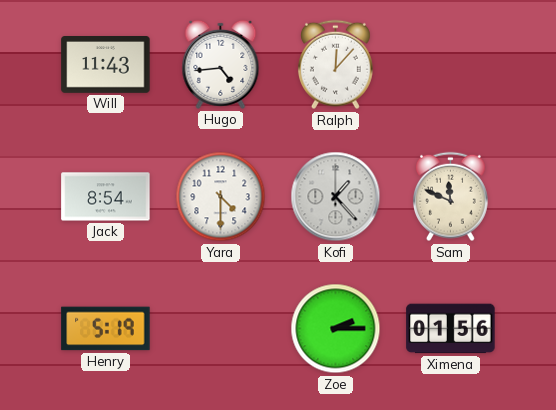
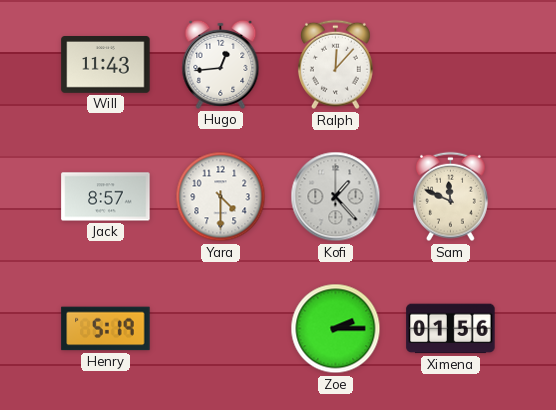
Hugo: 4:44 -> 12:44 (221, 64)
Jack: 8:54 -> 8:57 (106, 197)
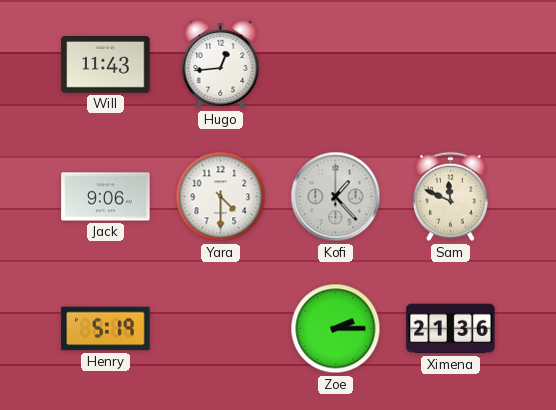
Ralph: 12:07 -> none (335, 65)
Jack: 8:57 -> 9:06 (106, 197)
Ximena: 01:56 -> 21:36 (451, 329)
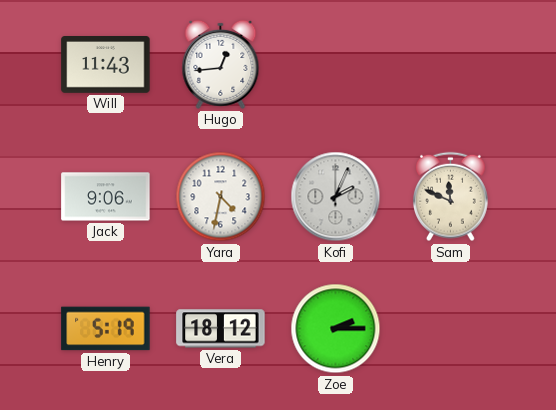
Yara: 4:30 -> 4:32 (221, 197)
Kofi: 1:23 -> 2:04 (336, 197)
Vera: none -> 18:12 (221, 329)
Ximena: 21:36 -> none (451, 329)
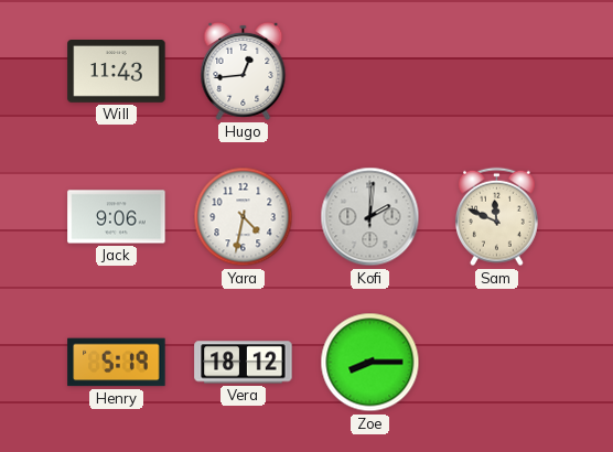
Kofi: 2:04 -> 2:01 (370, 217)
Zoe: 2:15 -> 8:15 (370, 363)
